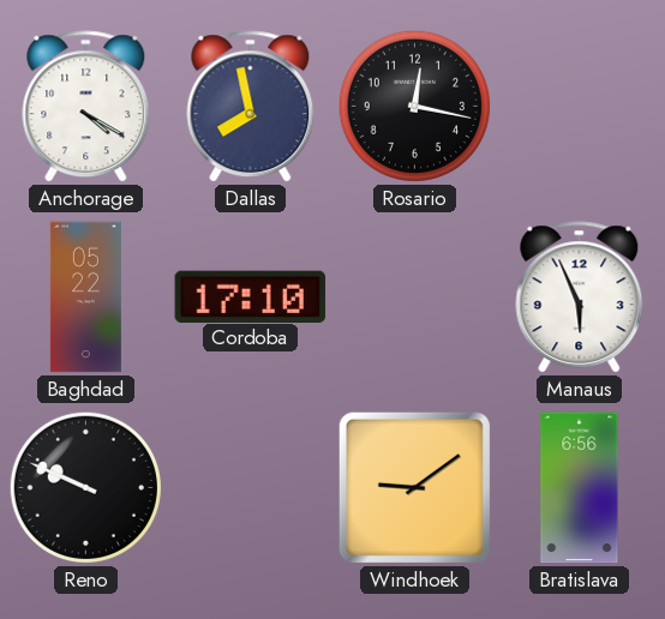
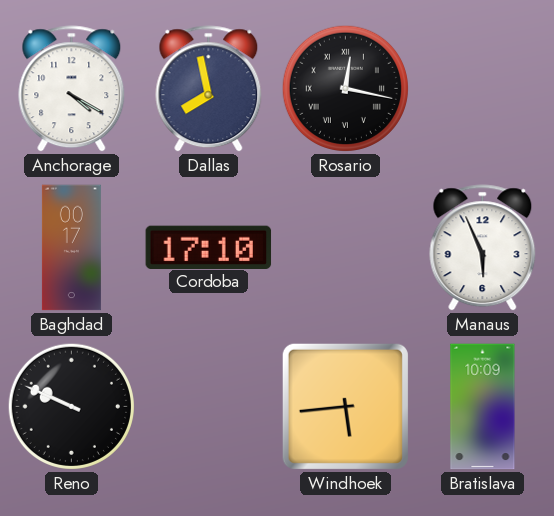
Rosario numerals: Arabic -> Roman (345, 88)
Baghdad: 05:22 -> 00:17 (71, 248)
Windhoek: 9:09 -> 5:44 (345, 406)
Bratislava: 6:56 -> 10:09 (483, 407)
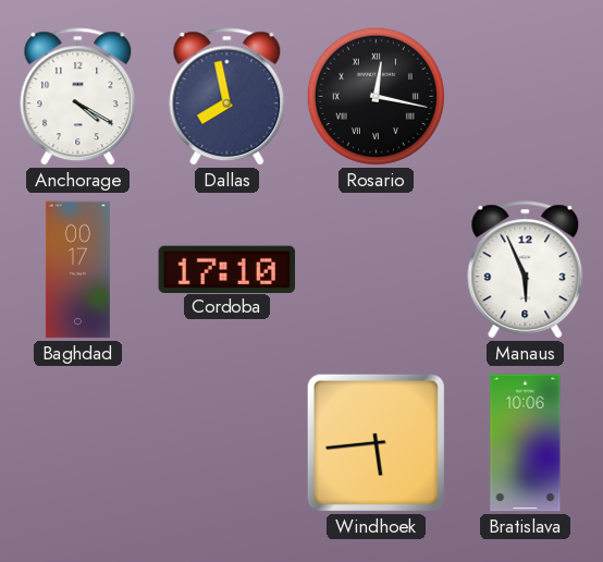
Reno: 9:49 -> none (71, 406)
Bratislava: 10:09 -> 10:06 (526, 443)
